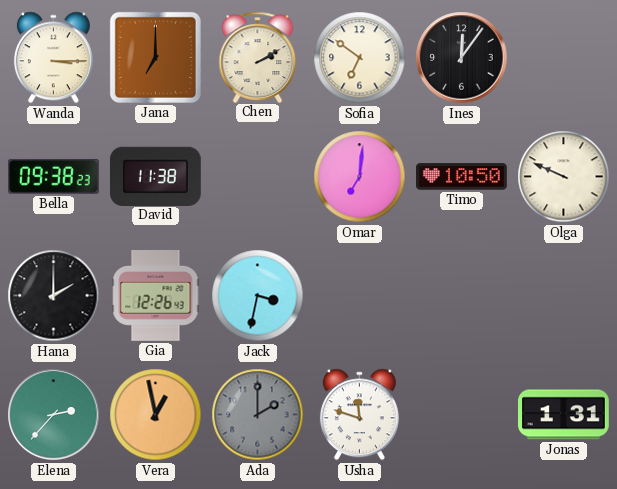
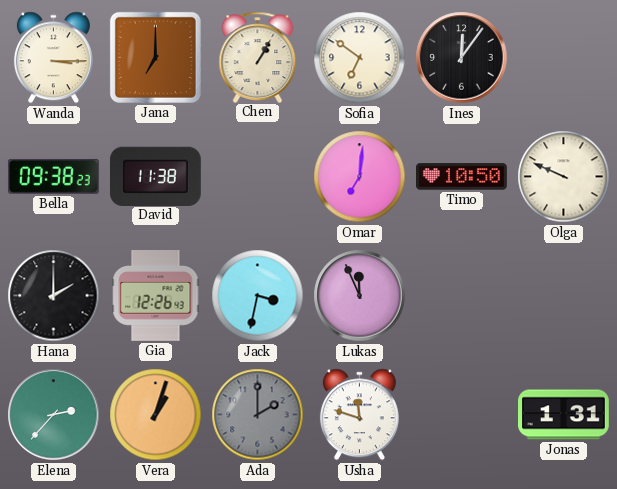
Chen: 2:10 -> 1:05 (258, 57)
Lukas: none -> 11:56 (360, 296)
Vera: 12:58 -> 1:03 (156, 415)
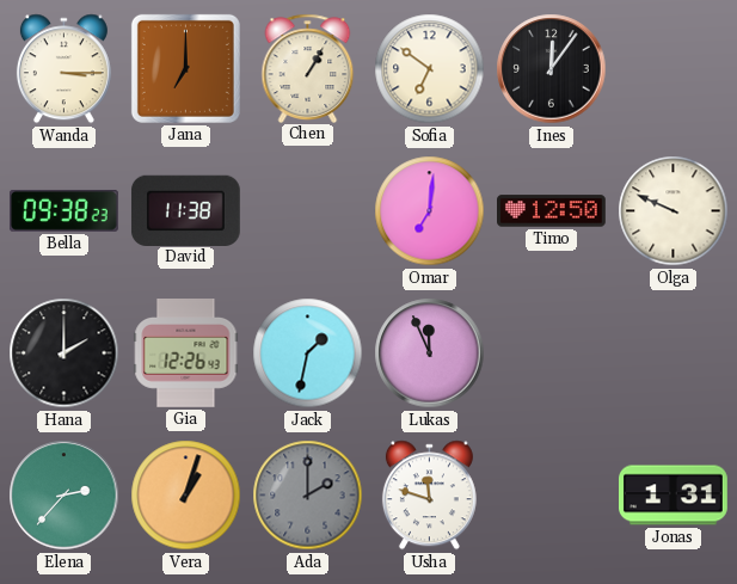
Timo: 10:50 -> 12:50 (552, 211)
Jack: 3:32 -> 1:32 (308, 354)
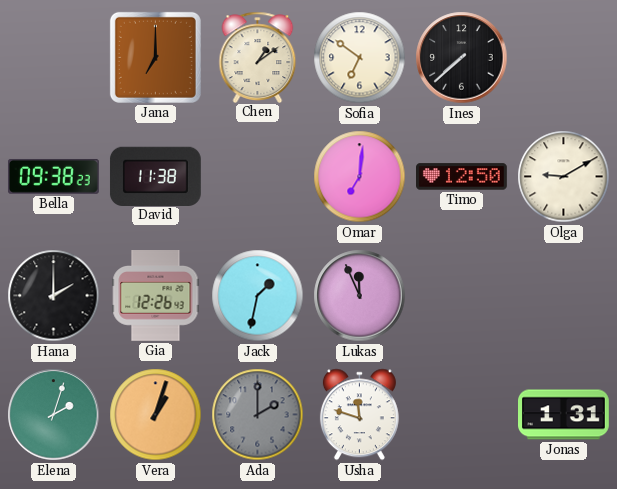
Wanda: 3:15 -> none (63, 69)
Chen: 1:05 -> 1:09 (258, 57)
Ines: 12:06 -> 7:38 (462, 58)
Olga: 9:49 -> 9:10 (564, 177)
Elena: 2:37 -> 2:03 (54, 415)
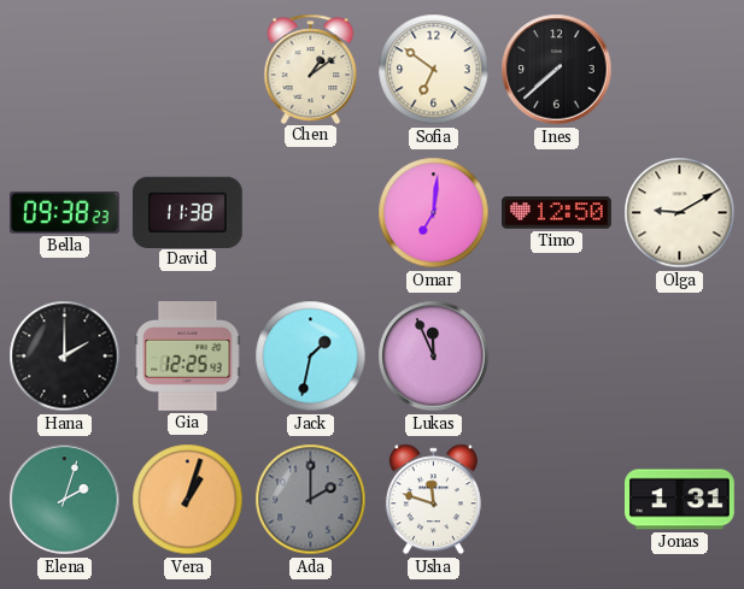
Jana: 7:00 -> none (155, 57)
Gia: 12:26 -> 12:25 (188, 357)
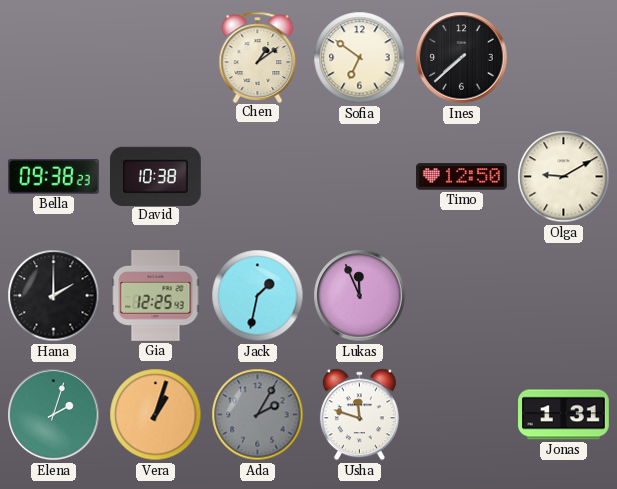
David: 11:38 -> 10:38 (155, 176)
Omar: 7:01 -> none (434, 213)
Ada: 2:00 -> 2:05 (258, 415)
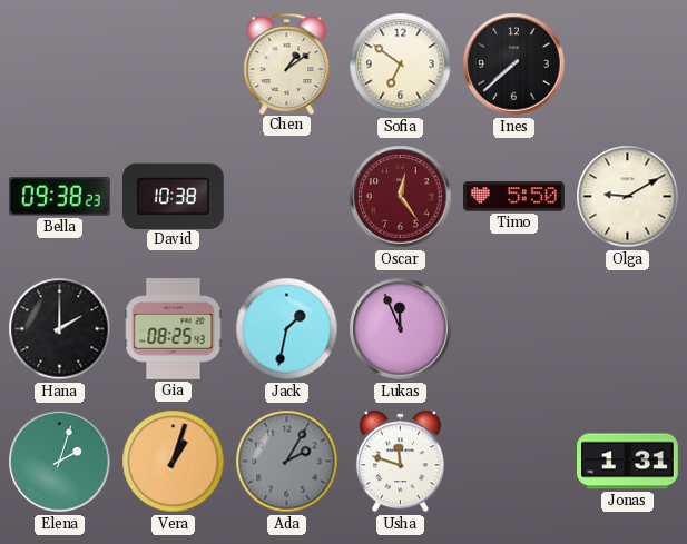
Oscar: none -> 12:24 (401, 197)
Timo: 12:50 -> 5:50 (514, 197)
Gia: 12:25 -> 08:25 (174, 329)
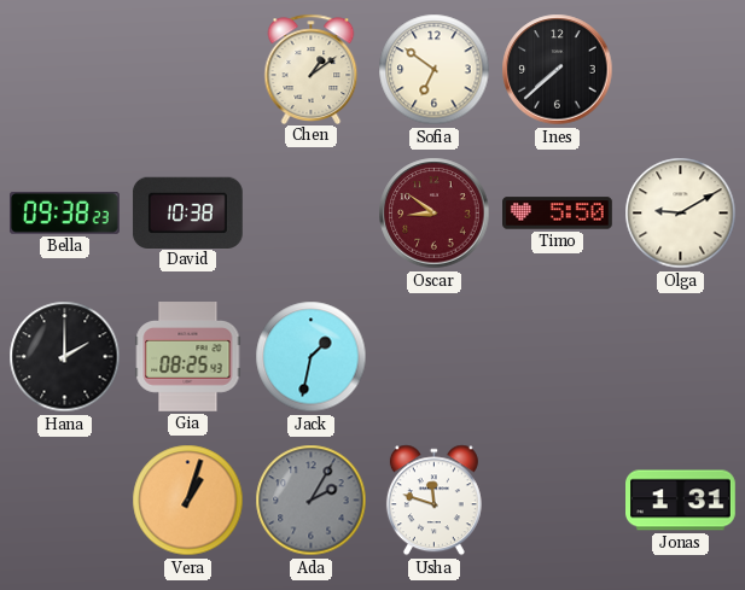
Oscar: 12:24 -> 8:51 (435, 214)
Lukas: 11:56 -> none (401, 329)
Elena: 2:03 -> none (60, 462)
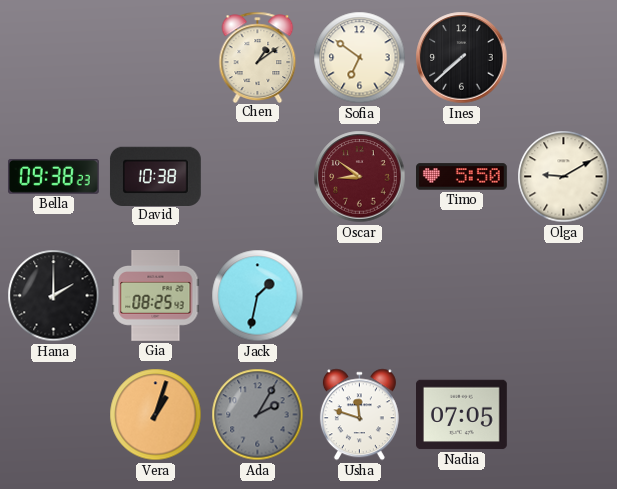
Nadia: none -> 07:05 (462, 415)
Jonas: 1:31 -> none (681, 501)
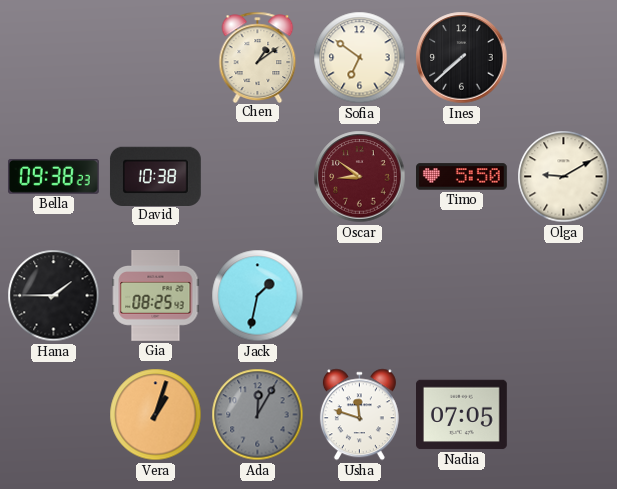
Hana: 2:00 -> 1:45 (54, 296)
Ada: 2:05 -> 12:05 (258, 415)
